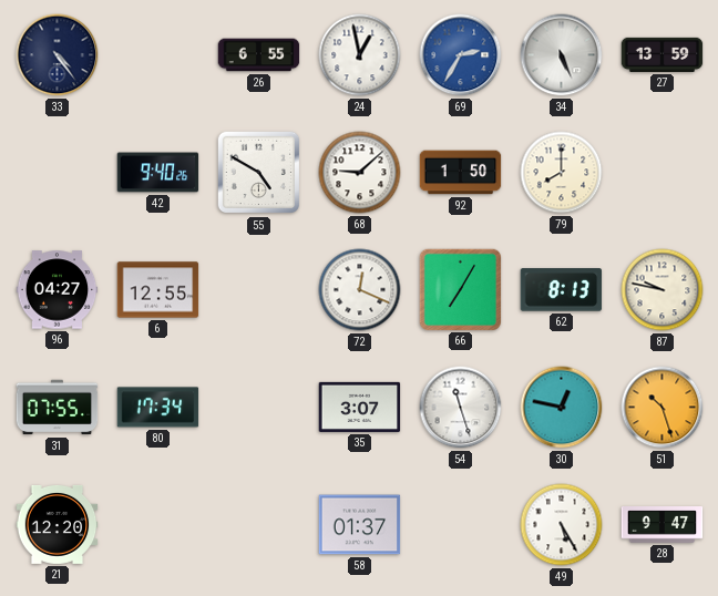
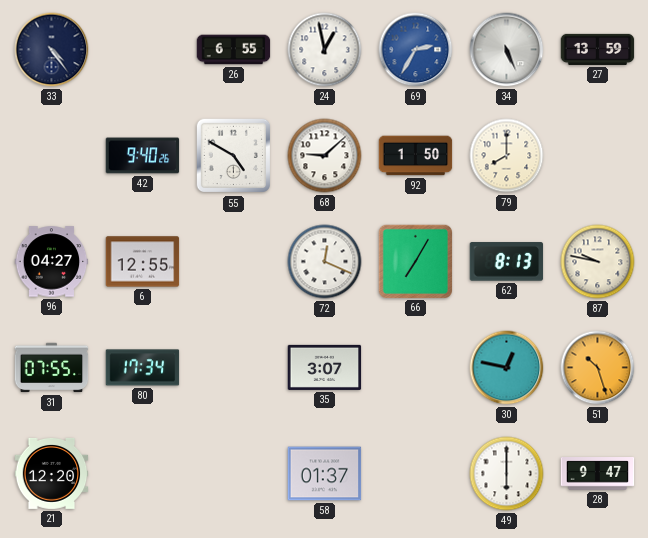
54: 11:27 -> none (461, 408)
49: 5:25 -> 6:00 (507, 474)
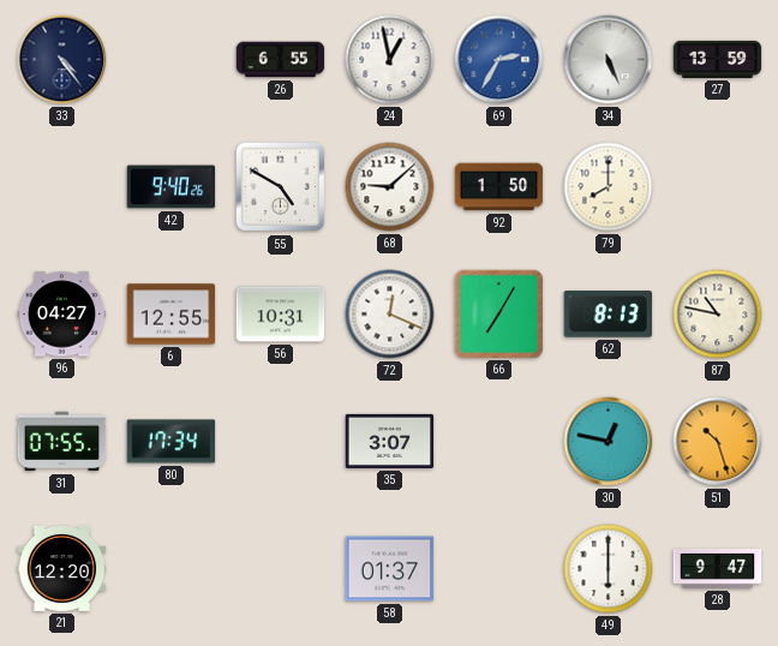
56: none -> 10:31 (281, 315)
87: 9:47 -> 10:47 (718, 315)
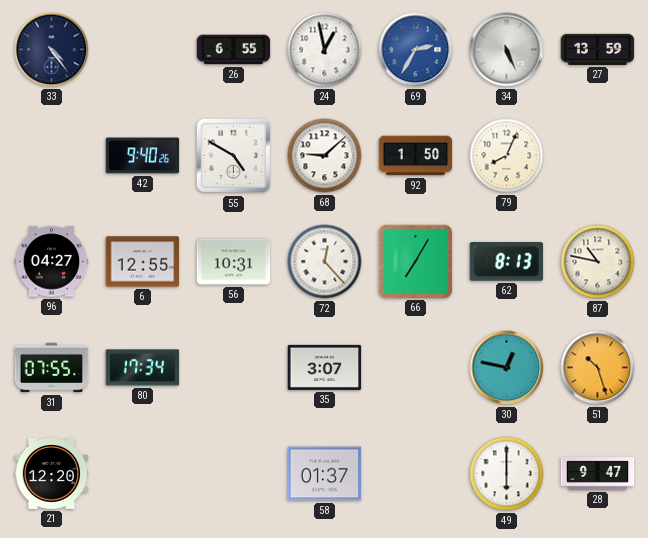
79: 8:00 -> 8:04 (507, 156)
72: 12:19 -> 12:23 (325, 262)
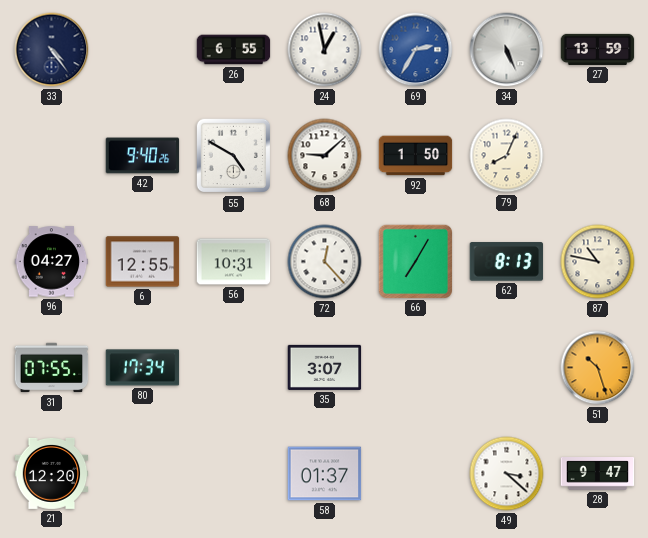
30: 12:47 -> none (507, 368)
49: 6:00 -> 3:22 (507, 474)
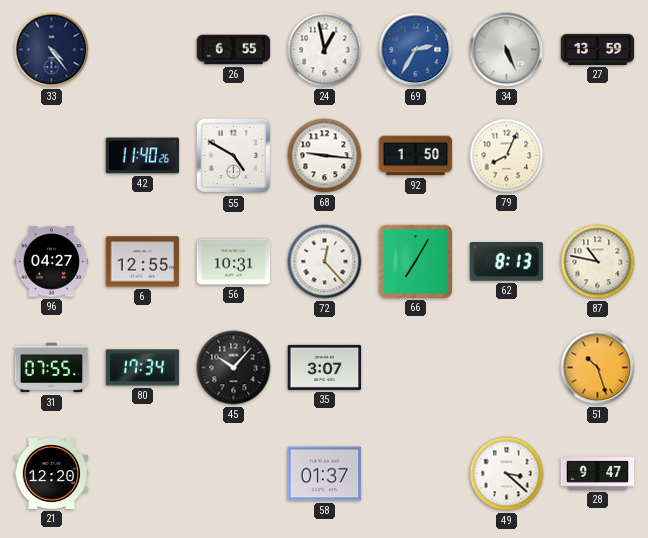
42: 9:40 -> 11:40 (143, 156)
68: 9:08 -> 9:16 (325, 156)
45: none -> 10:07 (234, 368)
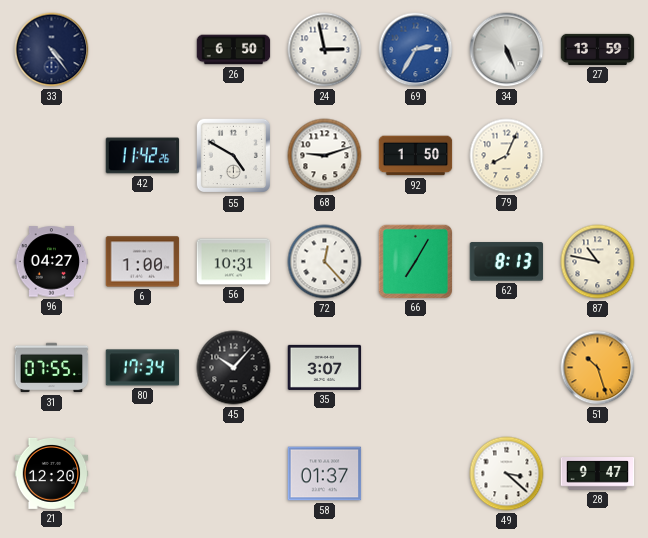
26: 6:55 -> 6:50 (234, 50)
24: 12:58 -> 2:58 (325, 50)
42: 11:40 -> 11:42 (143, 156)
68: 9:16 -> 9:12 (325, 156)
6: 12:55 -> 1:00 (143, 262)
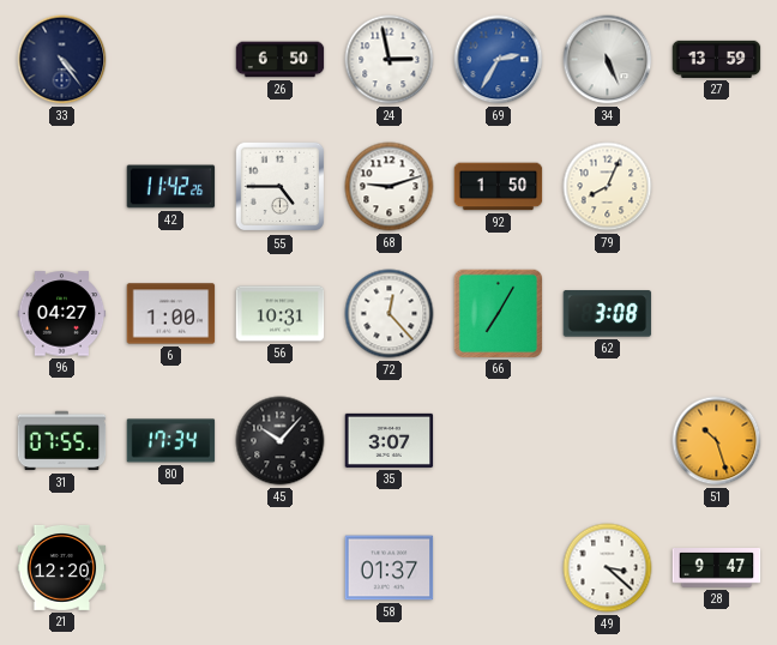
55: 4:50 -> 4:45 (281, 187)
62: 8:13 -> 3:08 (608, 314)
87: 10:47 -> none (598, 262)
